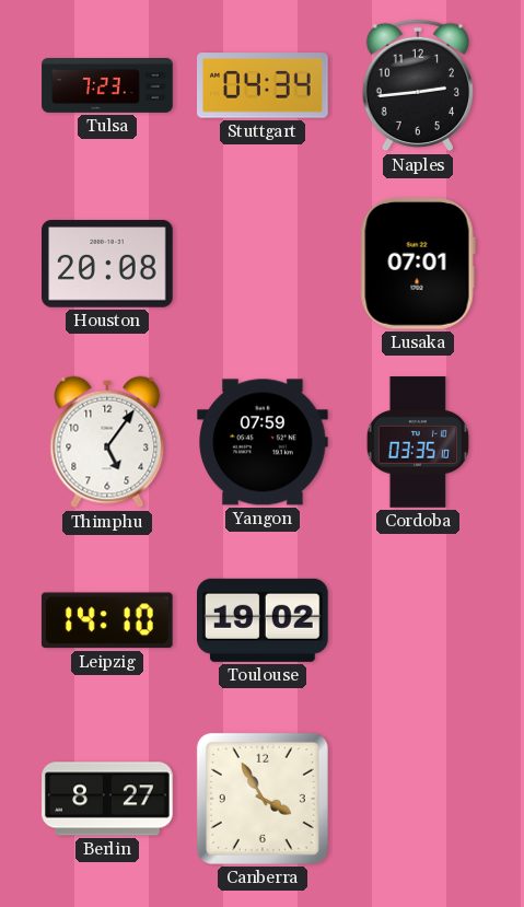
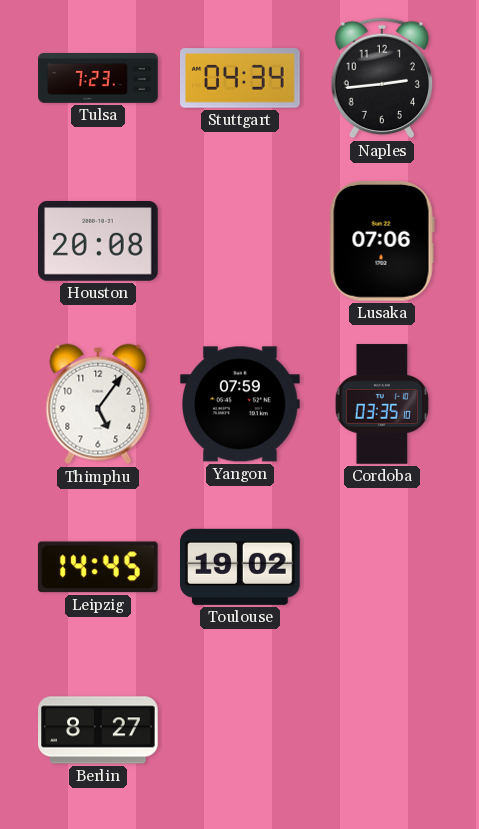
Lusaka: 07:01 -> 07:06 (382, 242)
Leipzig: 14:10 -> 14:45 (98, 567)
Canberra: 3:55 -> none (263, 799)
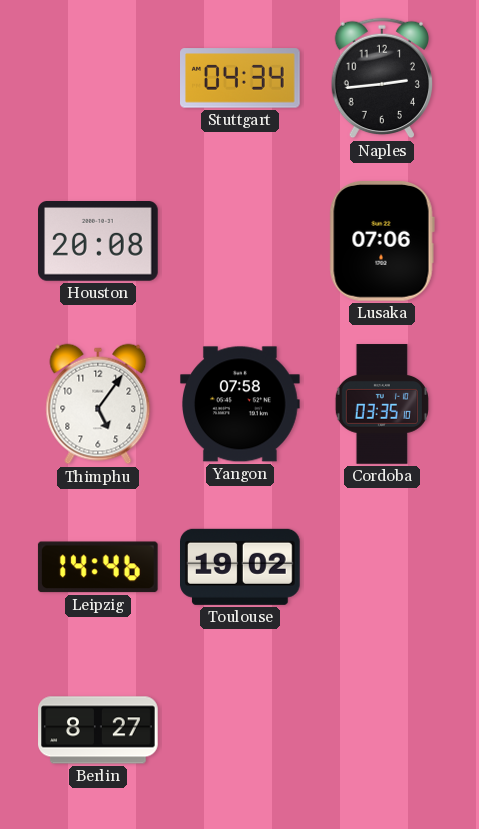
Tulsa: 7:23 -> none (98, 79)
Yangon: 07:59 -> 07:58 (241, 404)
Leipzig: 14:45 -> 14:46 (98, 567)
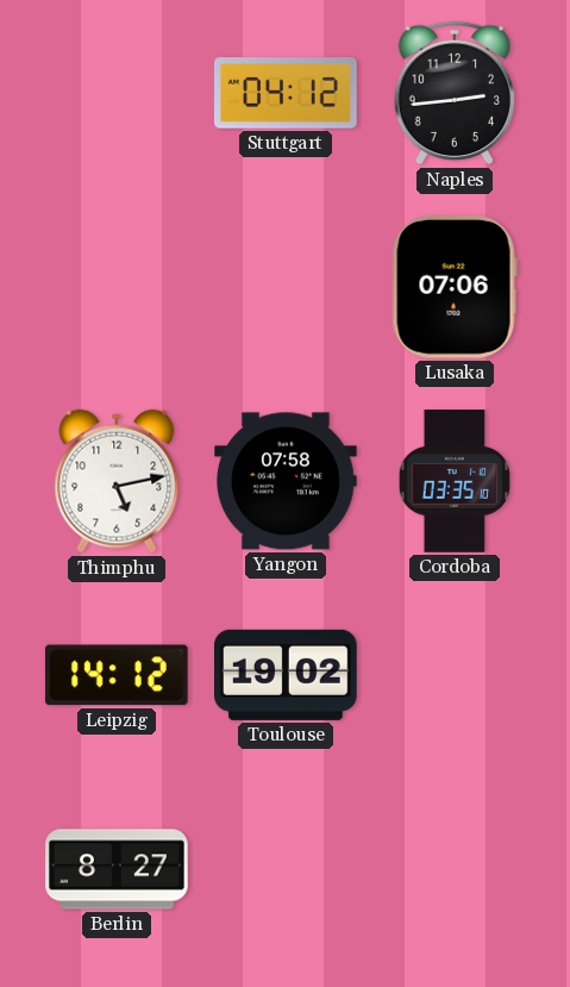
Stuttgart: 04:34 -> 04:12 (286, 93)
Houston: 20:08 -> none (98, 242)
Thimphu: 5:06 -> 5:13 (117, 481)
Leipzig: 14:46 -> 14:12 (117, 675)
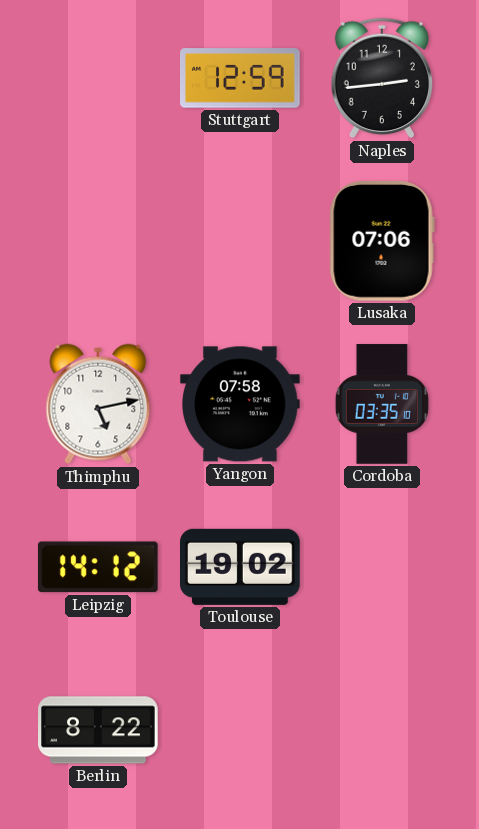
Stuttgart: 04:12 -> 12:59 (240, 78)
Berlin: 8:27 -> 8:22 (98, 730)
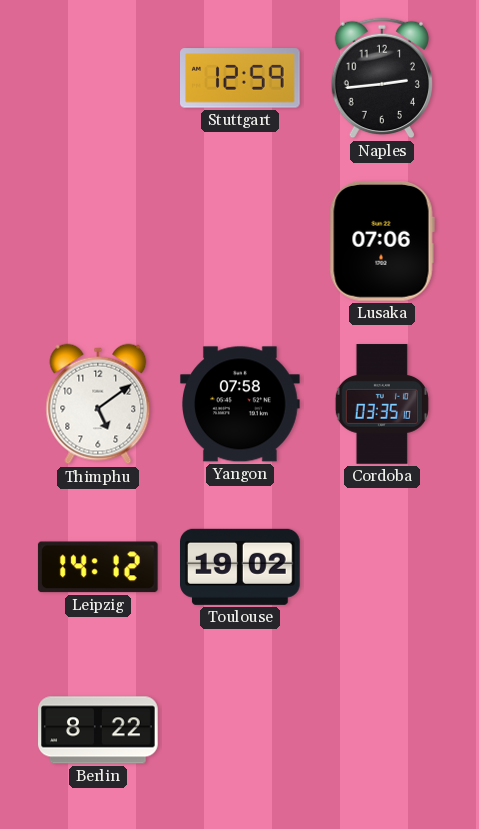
Thimphu: 5:13 -> 5:09 (98, 404)
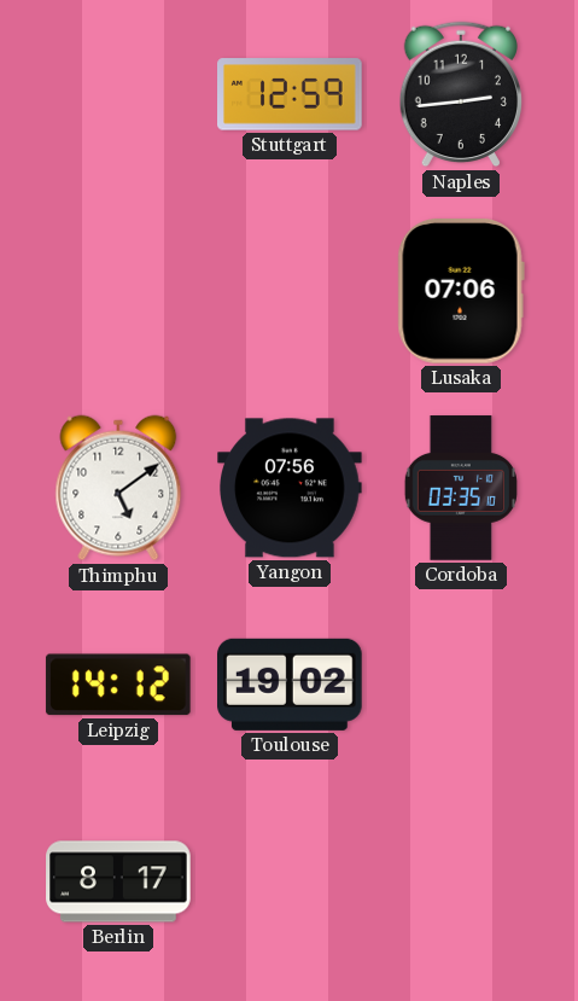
Yangon: 07:58 -> 07:56 (291, 488)
Berlin: 8:22 -> 8:17 (118, 881)
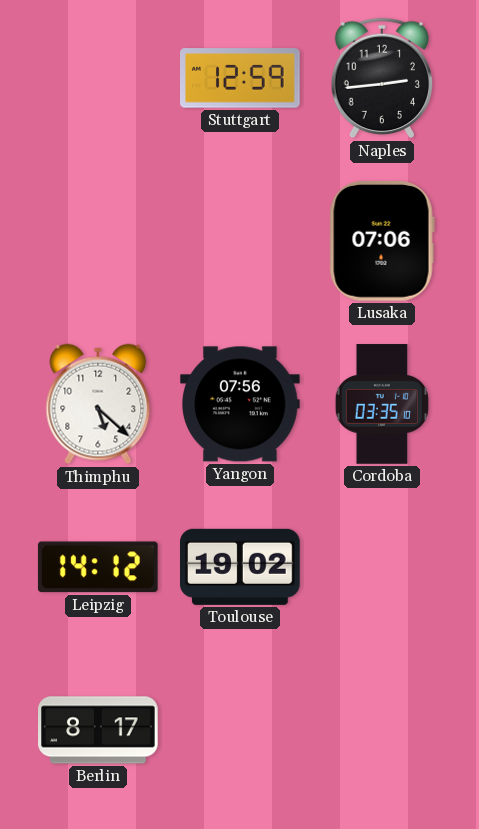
Thimphu: 5:09 -> 5:22 (98, 404)
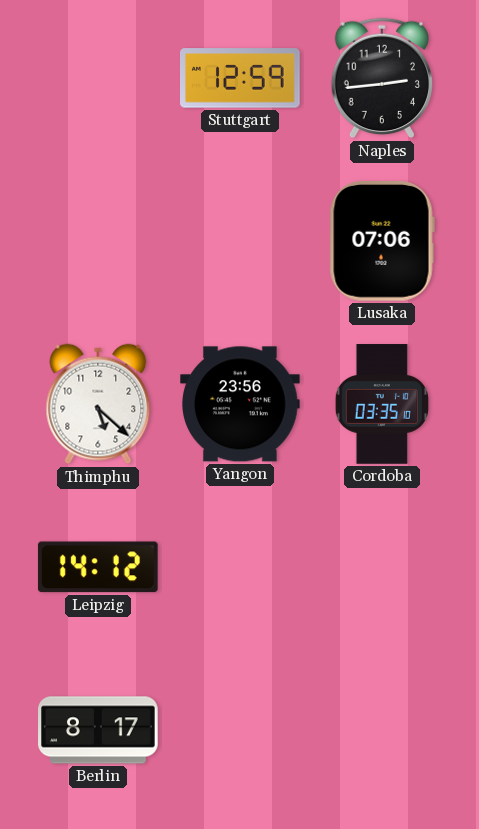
Yangon: 07:56 -> 23:56 (241, 404)
Toulouse: 19:02 -> none (241, 567)
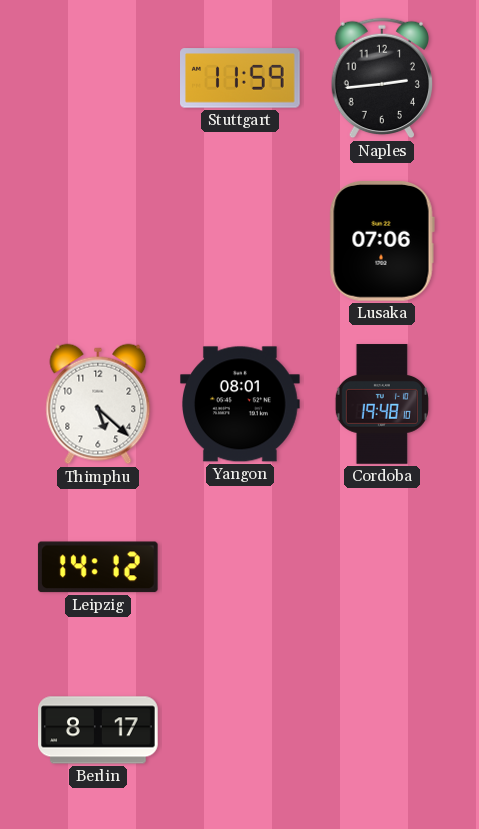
Stuttgart: 12:59 -> 11:59 (240, 78)
Yangon: 23:56 -> 08:01 (241, 404)
Cordoba: 03:35 -> 19:48 (382, 404)
